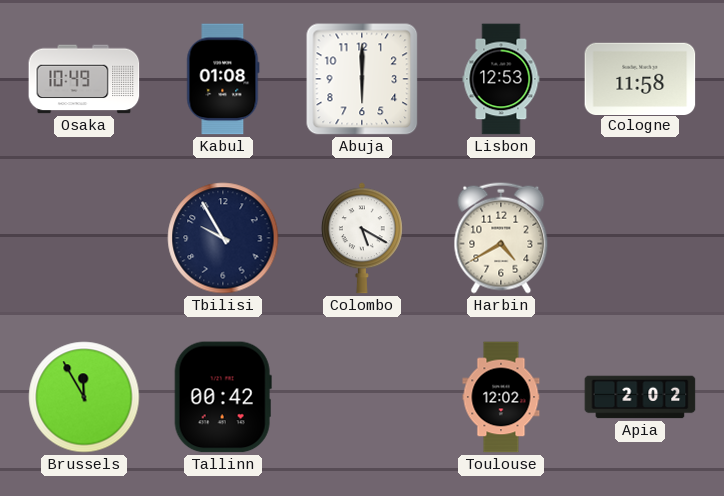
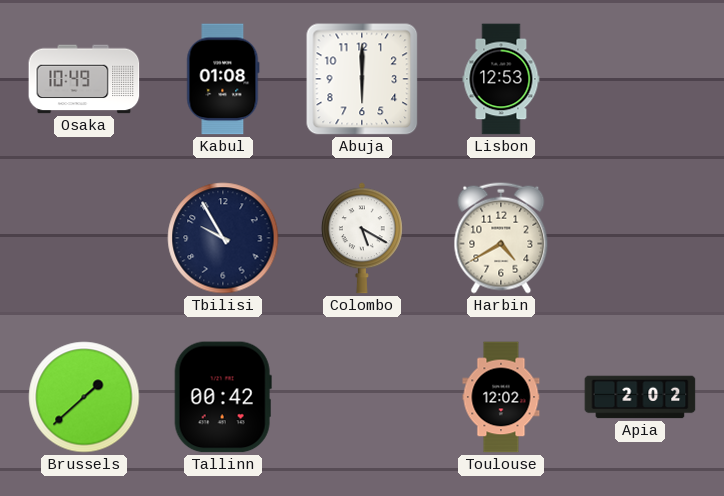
Cologne: 11:58 -> none (640, 78)
Brussels: 11:55 -> 1:38 (84, 397)
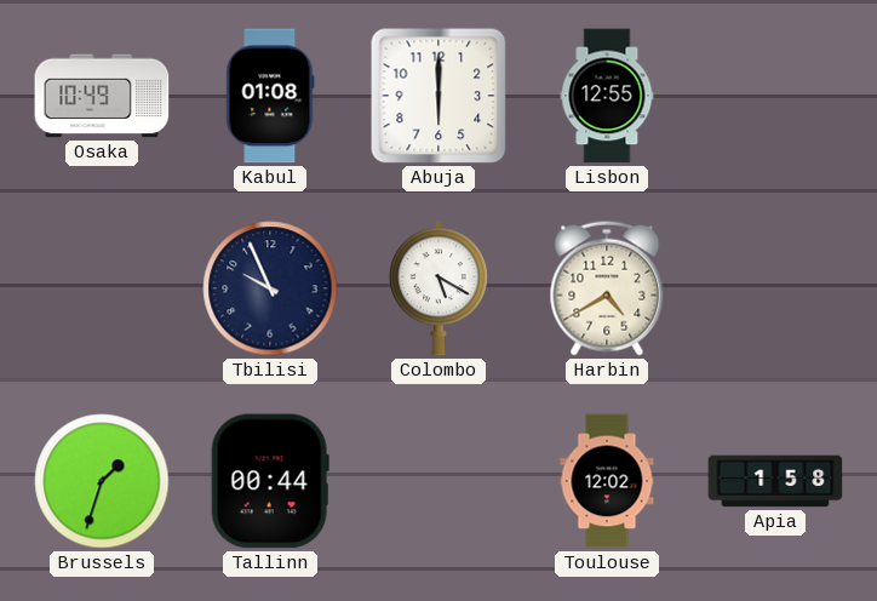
Lisbon: 12:53 -> 12:55 (607, 96)
Tbilisi: 9:55 -> 9:56 (270, 288)
Brussels: 1:38 -> 1:33 (102, 481)
Tallinn: 00:42 -> 00:44 (270, 481)
Apia: 2:02 -> 1:58 (775, 481)
